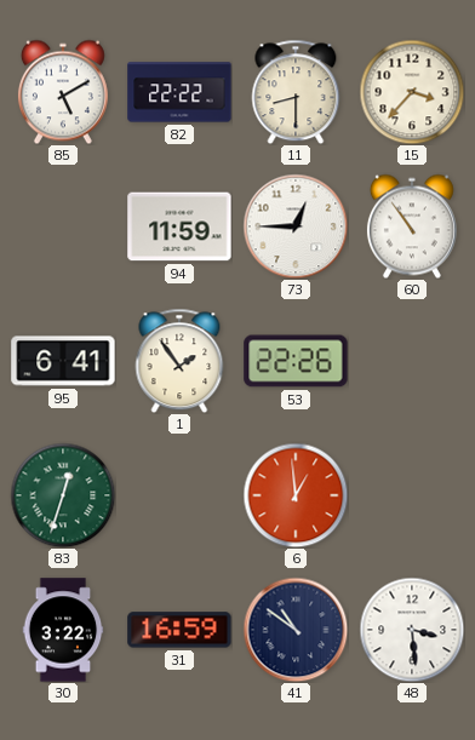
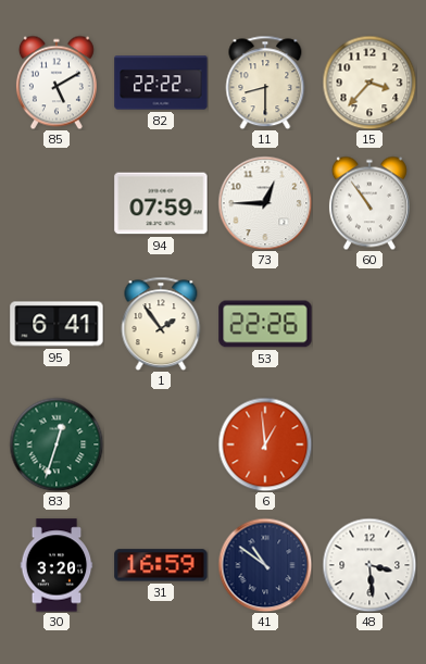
94: 11:59 -> 07:59 (161, 203)
30: 3:22 -> 3:20 (57, 565)
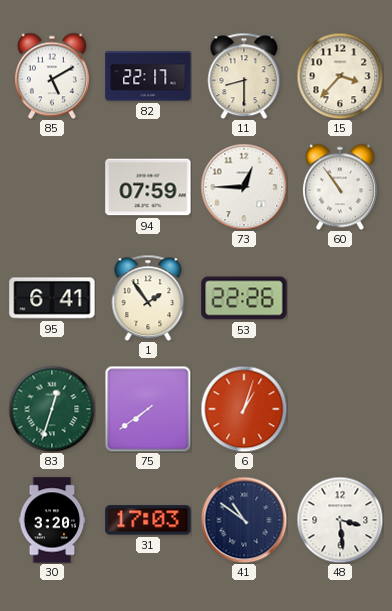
82: 22:22 -> 22:17 (148, 76)
75: none -> 7:39 (148, 409)
6: 12:59 -> 1:03 (244, 409)
31: 16:59 -> 17:03 (148, 520)
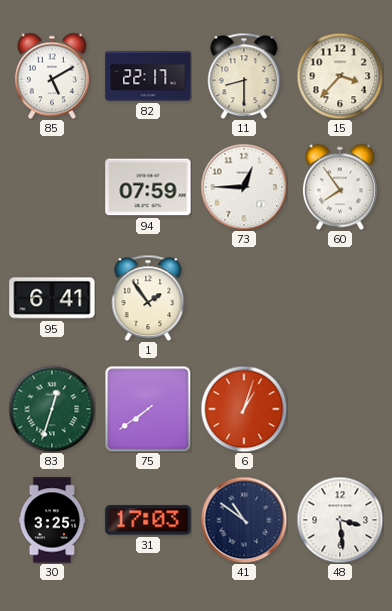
60: 10:54 -> 7:54 (340, 187)
53: 22:26 -> none (244, 298)
30: 3:20 -> 3:25 (52, 520)
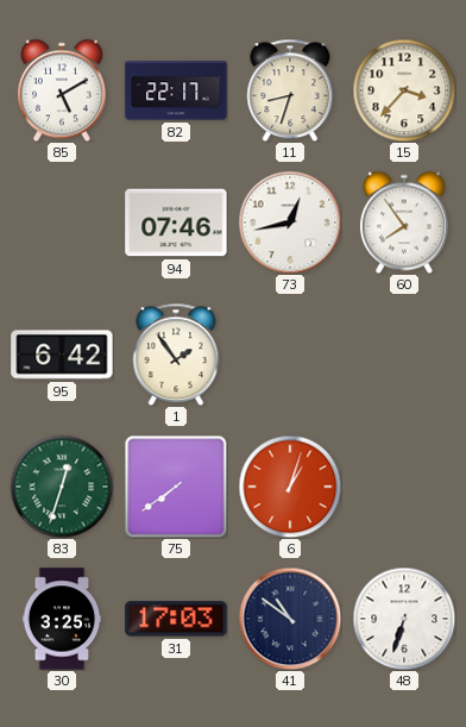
11: 8:30 -> 8:33 (290, 90)
94: 07:59 -> 07:46 (176, 223)
73: 12:45 -> 12:43 (290, 223)
95: 6:41 -> 6:42 (62, 355)
48: 3:29 -> 6:33 (404, 619)
